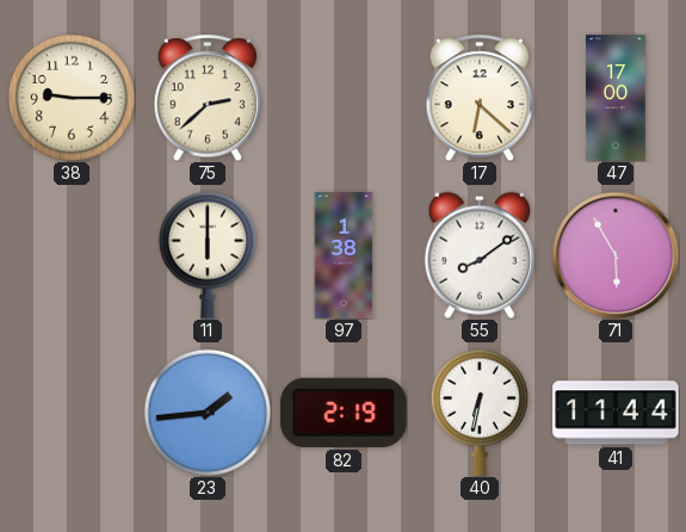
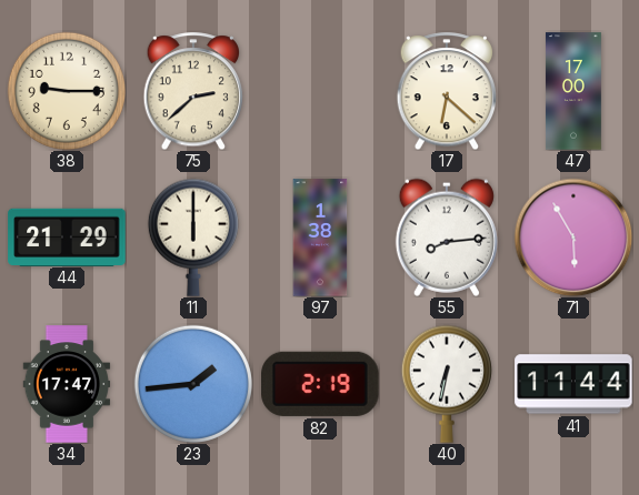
44: none -> 21:29 (67, 236)
55: 8:09 -> 8:14 (447, 238)
34: none -> 17:47 (67, 384)
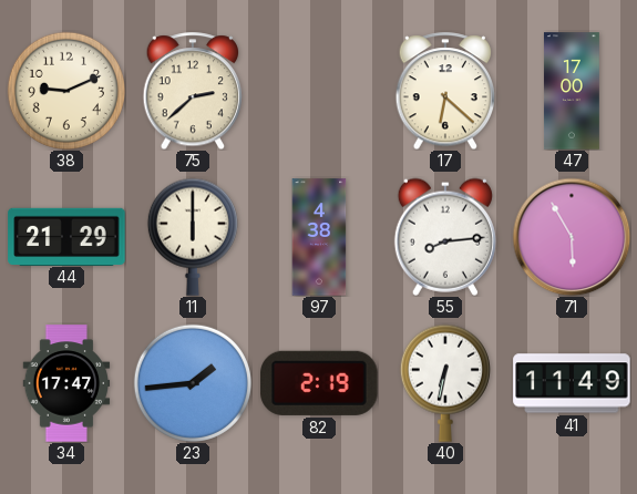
38: 9:15 -> 9:11 (66, 91)
97: 1:38 -> 4:38 (319, 237)
41: 11:44 -> 11:49 (572, 383)
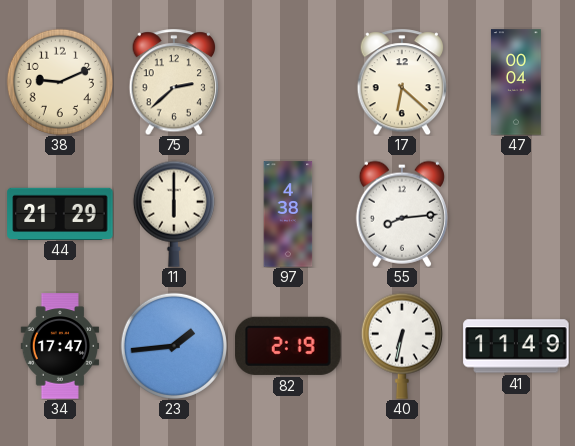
47: 17:00 -> 00:04 (516, 82)
71: 5:55 -> none (572, 237)
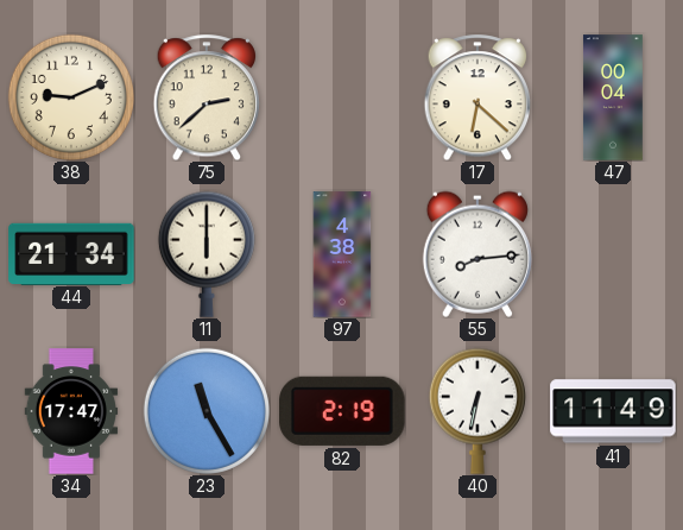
44: 21:29 -> 21:34 (71, 253)
23: 1:44 -> 11:25 (207, 411)
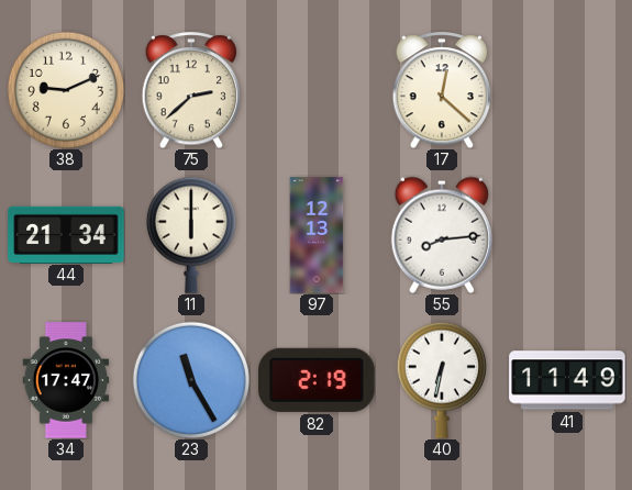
17: 6:22 -> 12:22 (442, 90)
47: 00:04 -> none (613, 97)
97: 4:38 -> 12:13 (317, 235)
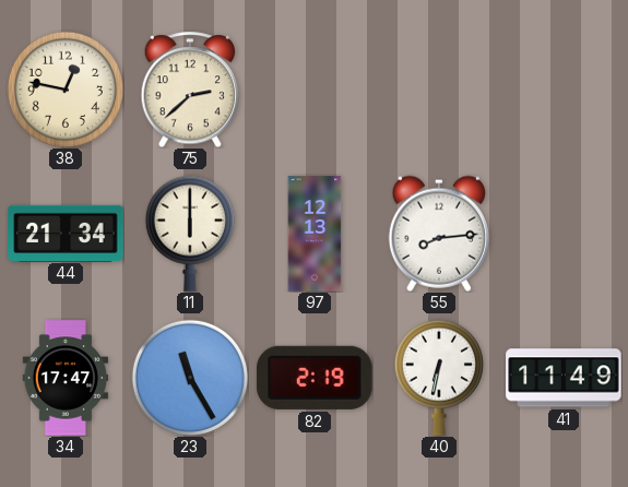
38: 9:11 -> 12:47 (66, 90)
17: 12:22 -> none (442, 90)
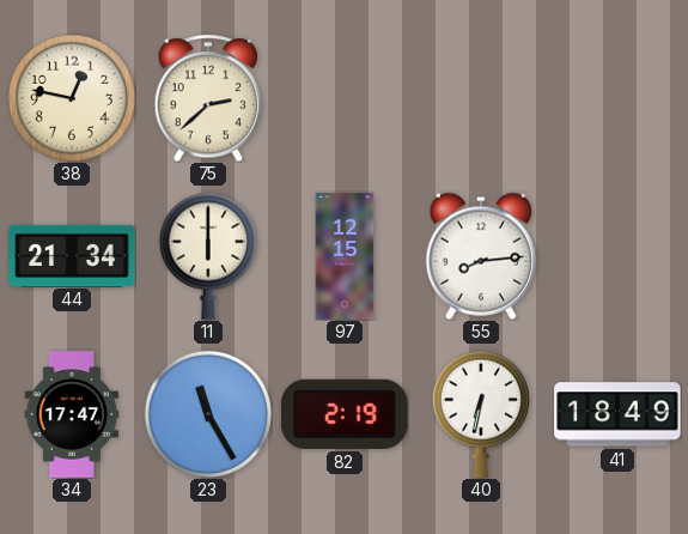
97: 12:13 -> 12:15 (345, 256)
41: 11:49 -> 18:49 (617, 414)
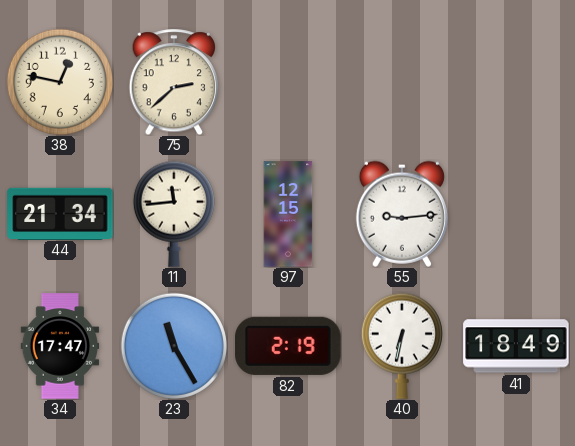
11: 6:00 -> 11:44 (174, 214)
55: 8:14 -> 9:14 (402, 214)
